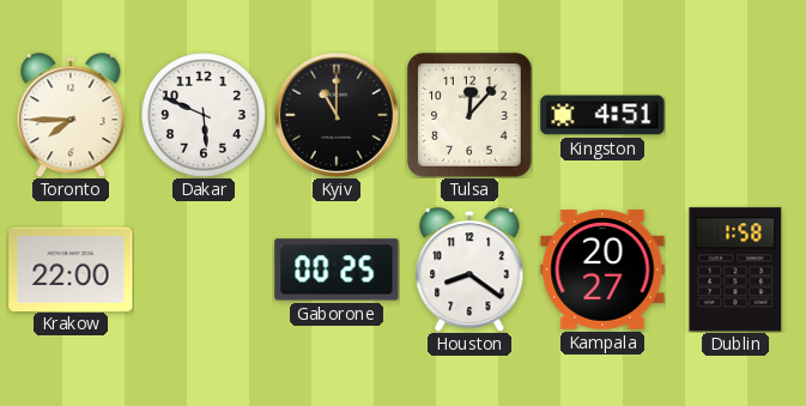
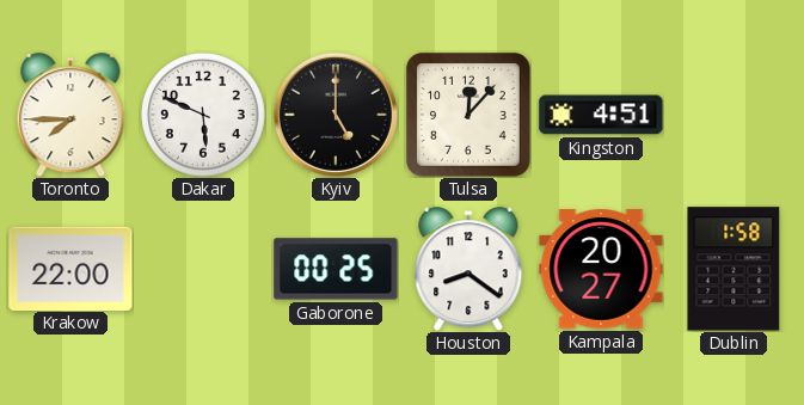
Kyiv: 11:00 -> 5:00 (336, 115)
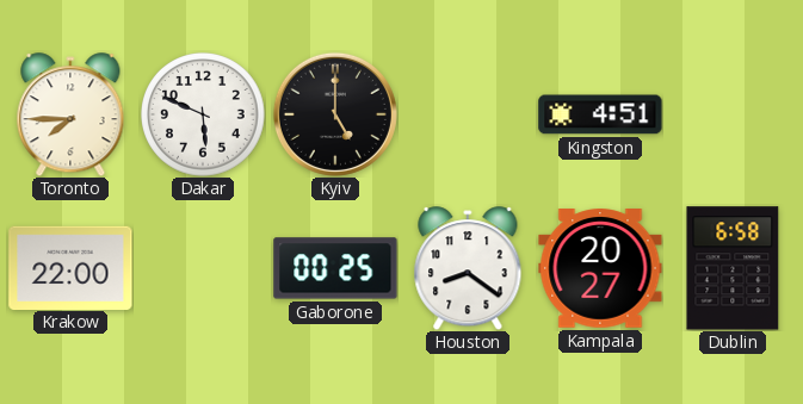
Tulsa: 12:07 -> none (469, 116)
Dublin: 1:58 -> 6:58 (733, 268)
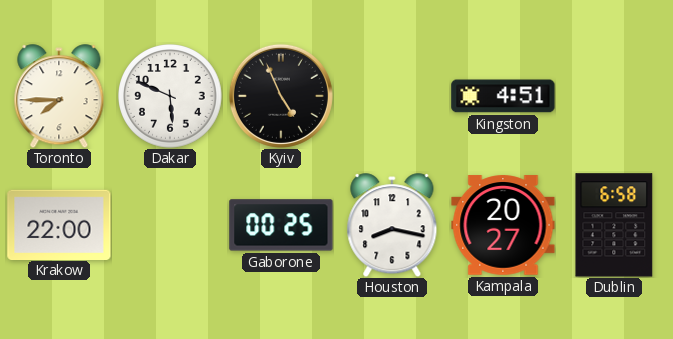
Kyiv: 5:00 -> 4:56 (281, 96)
Houston: 8:21 -> 8:17 (392, 225)
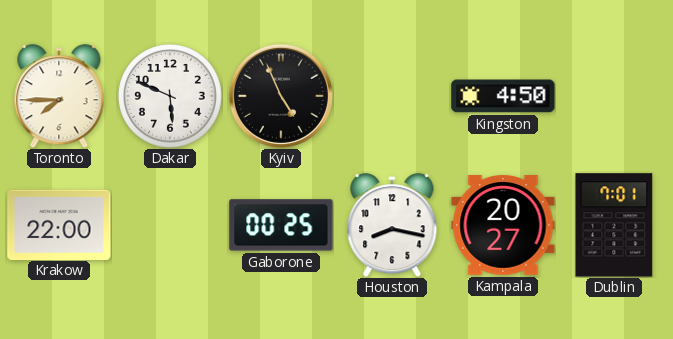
Kingston: 4:51 -> 4:50 (503, 96)
Dublin: 6:58 -> 7:01 (614, 225)
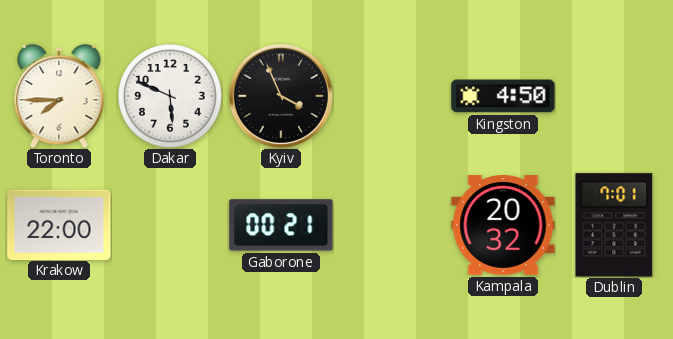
Kyiv: 4:56 -> 3:56 (281, 96)
Gaborone: 00:25 -> 00:21 (281, 225)
Houston: 8:17 -> none (392, 225)
Kampala: 20:27 -> 20:32 (503, 225)
